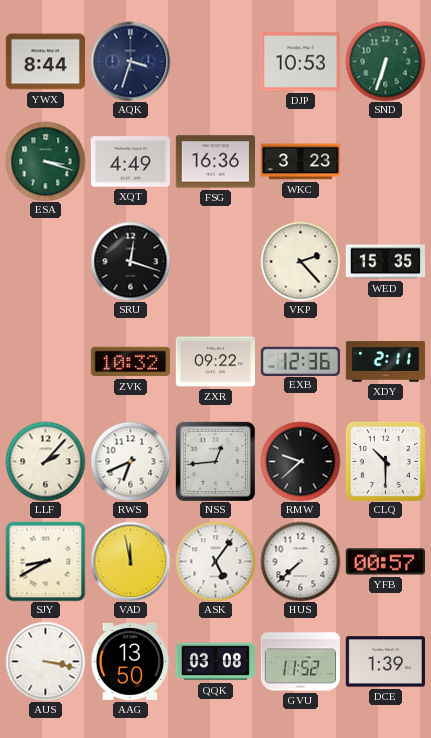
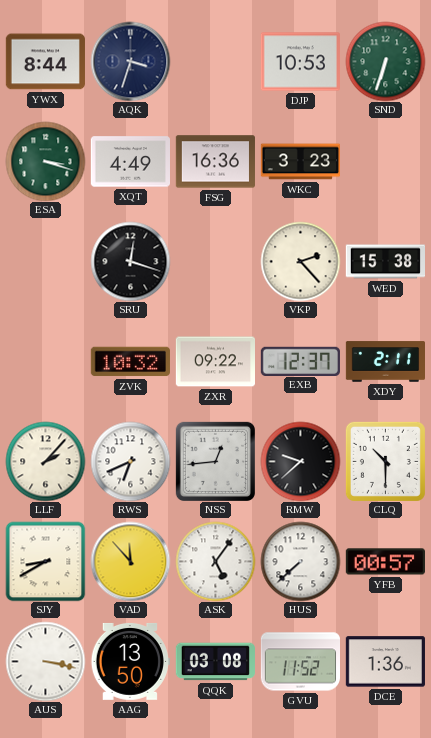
WED: 15:35 -> 15:38 (385, 262)
EXB: 12:36 -> 12:37 (300, 361)
VAD: 11:58 -> 11:53 (130, 561)
DCE: 1:39 -> 1:36 (385, 662)
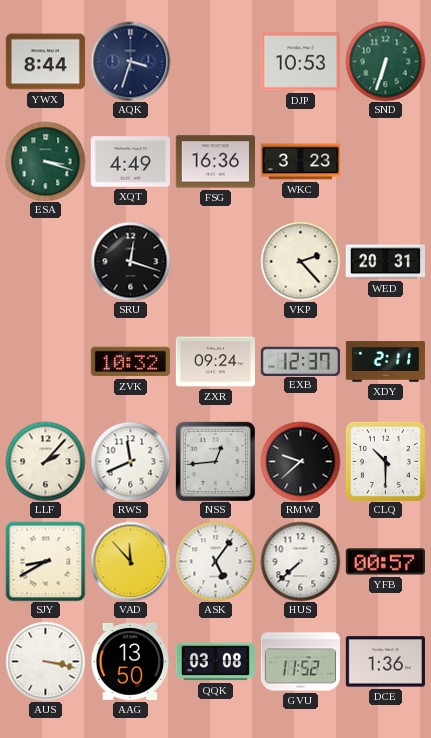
WED: 15:38 -> 20:31 (385, 262)
ZXR: 09:22 -> 09:24 (215, 362)
RWS: 6:41 -> 11:41 (130, 461)
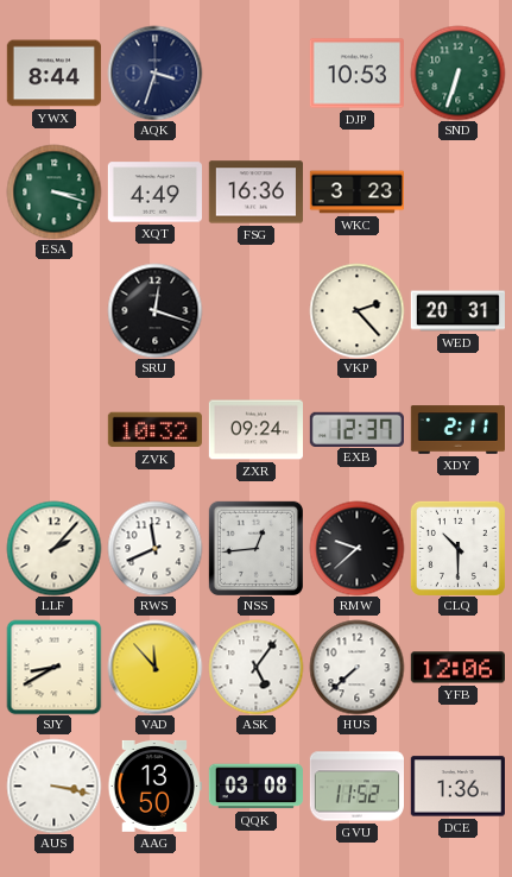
YFB: 00:57 -> 12:06 (457, 668)
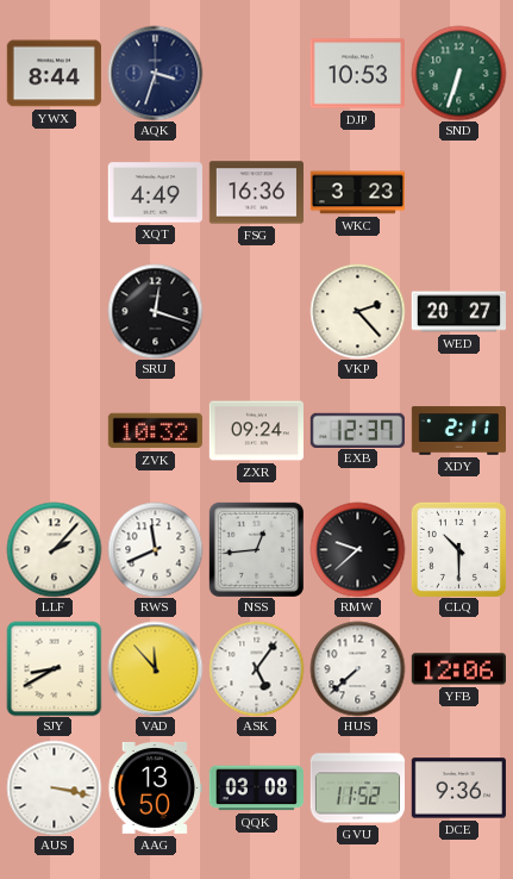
ESA: 3:18 -> none (53, 191)
WED: 20:31 -> 20:27 (458, 312)
DCE: 1:36 -> 9:36 (458, 788)
